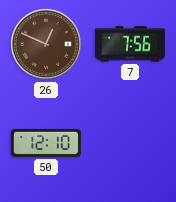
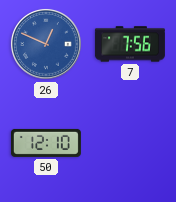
26 dial: brown -> blue (46, 44)
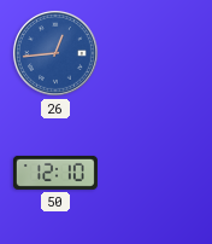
26: 12:49 -> 12:44 (55, 53)
7: 7:56 -> none (130, 44)
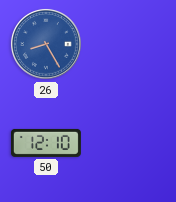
26: 12:44 -> 8:25 (46, 44)
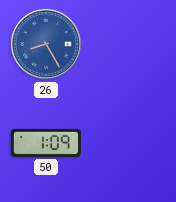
50: 12:10 -> 1:09 (46, 143)
